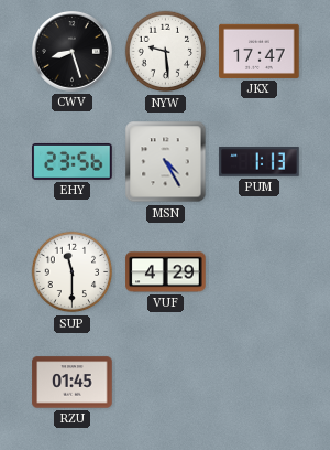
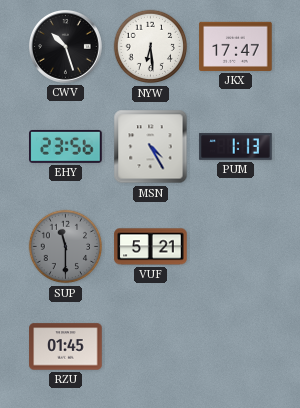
CWV: 8:27 -> 10:27 (66, 47)
NYW: 9:29 -> 6:29 (151, 47)
SUP dial: white -> grey (66, 247)
VUF: 4:29 -> 5:21 (151, 247)
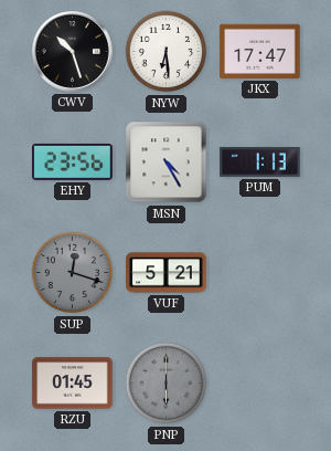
SUP: 11:30 -> 12:18 (73, 273)
PNP: none -> 6:00 (167, 384)
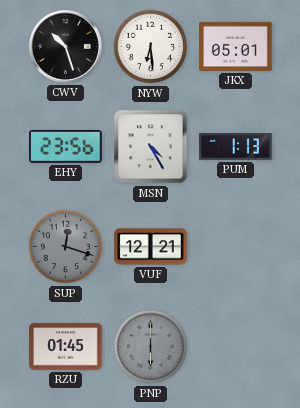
JKX: 17:47 -> 05:01 (236, 46)
VUF: 5:21 -> 12:21 (151, 247)
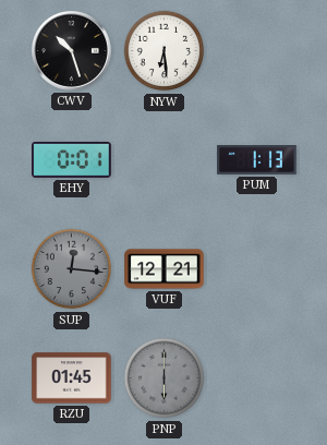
JKX: 05:01 -> none (236, 46)
EHY: 23:56 -> 0:01 (72, 159)
MSN: 4:25 -> none (151, 147)
SUP: 12:18 -> 12:16 (72, 269)
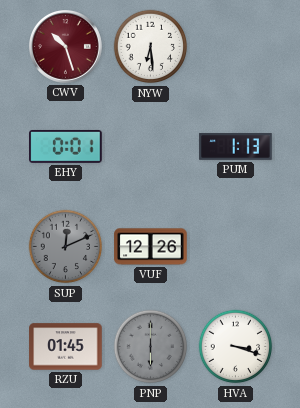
CWV dial: black -> burgundy (66, 47)
SUP: 12:16 -> 12:11 (66, 247)
VUF: 12:21 -> 12:26 (151, 247)
HVA: none -> 3:18 (236, 347)
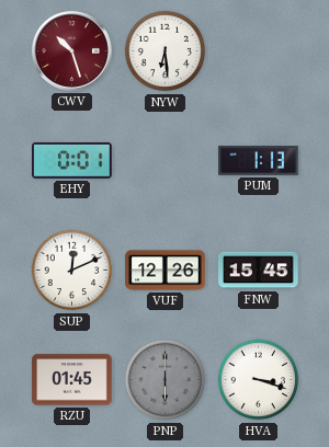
SUP dial: grey -> white (72, 271)
FNW: none -> 15:45 (259, 271)
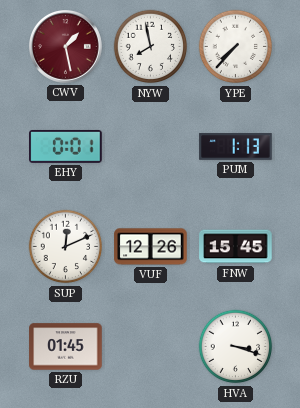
CWV: 10:27 -> 1:28 (66, 47)
NYW: 6:29 -> 7:58 (151, 47)
YPE: none -> 7:37 (236, 47)
PNP: 6:00 -> none (166, 380)
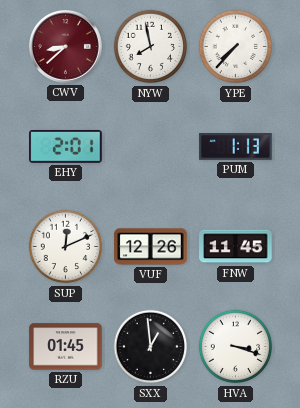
CWV: 1:28 -> 8:38 (66, 47)
EHY: 0:01 -> 2:01 (66, 146)
FNW: 15:45 -> 11:45 (236, 247)
SXX: none -> 12:59 (151, 347)
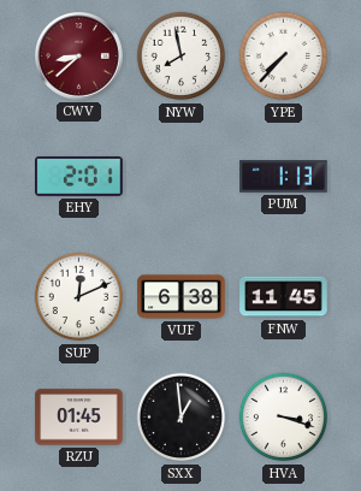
VUF: 12:26 -> 6:38 (182, 297)
